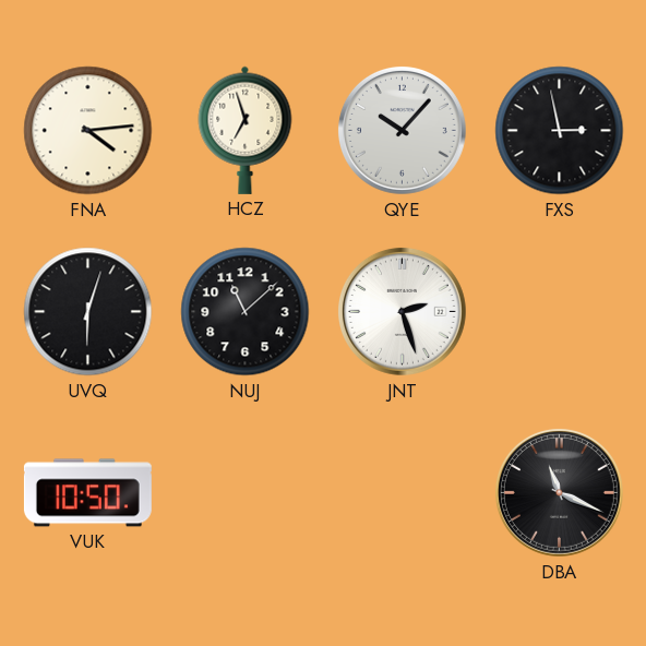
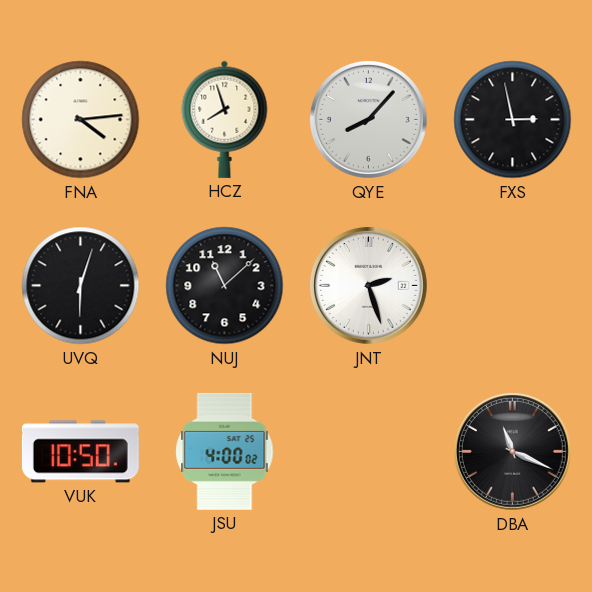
HCZ: 6:57 -> 7:57 (225, 119)
QYE: 10:07 -> 8:07 (368, 119)
JSU: none -> 4:00 (225, 451)
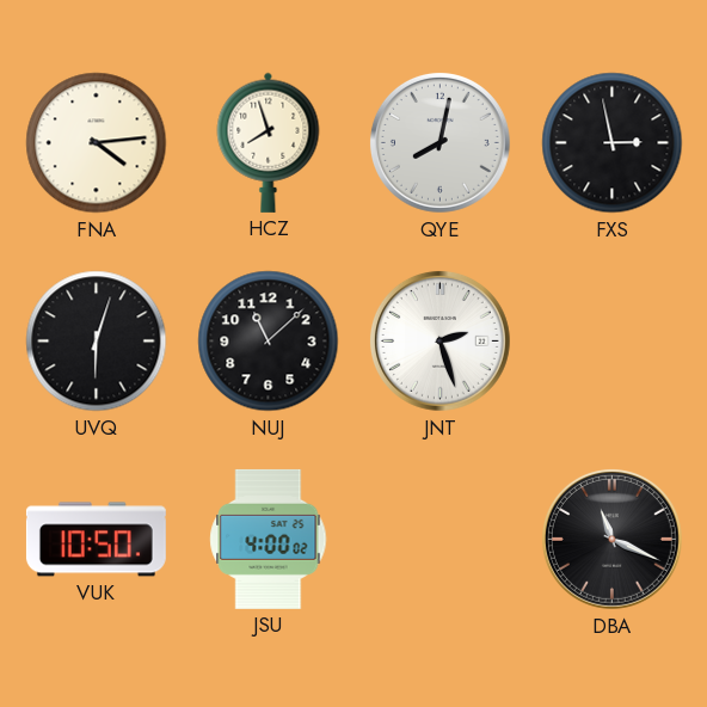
QYE: 8:07 -> 8:02 (439, 142)
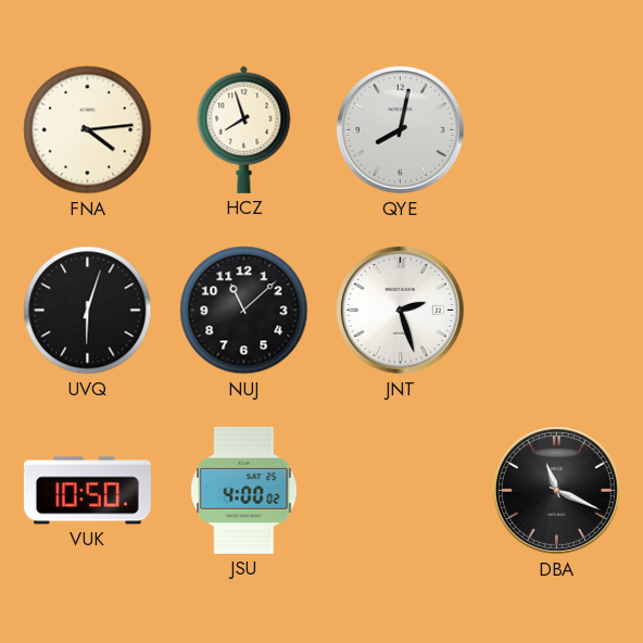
FXS: 2:58 -> none (613, 143)
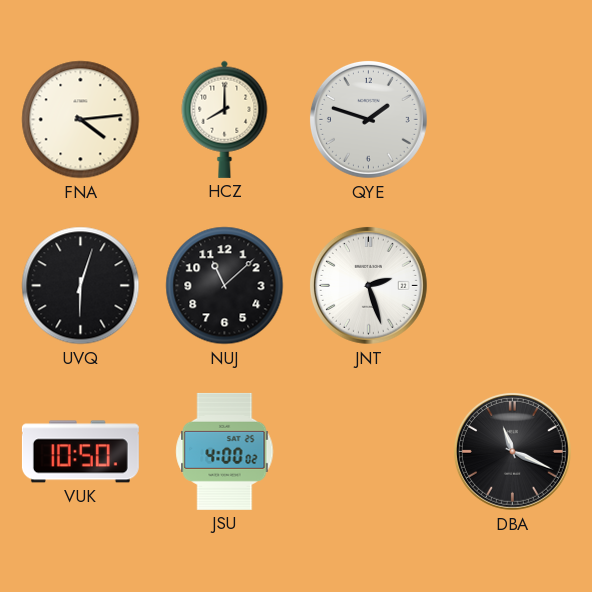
HCZ: 7:57 -> 8:00 (225, 119)
QYE: 8:02 -> 1:48 (368, 119)
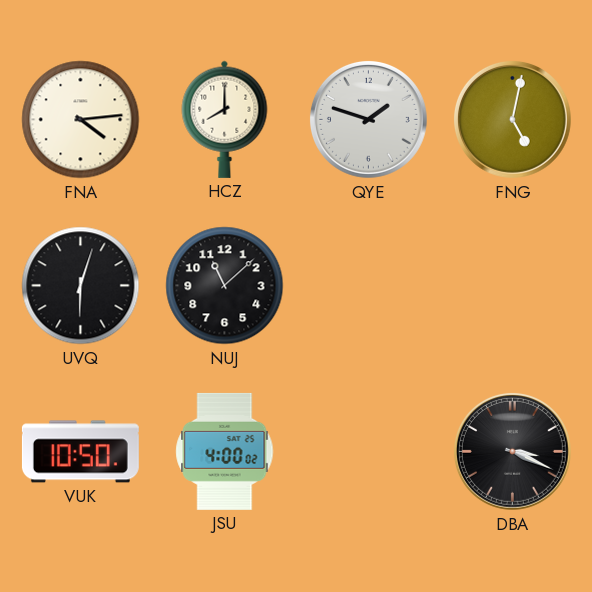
FNG: none -> 5:02 (512, 119)
JNT: 2:27 -> none (368, 285)
DBA: 11:19 -> 3:19 (512, 451)
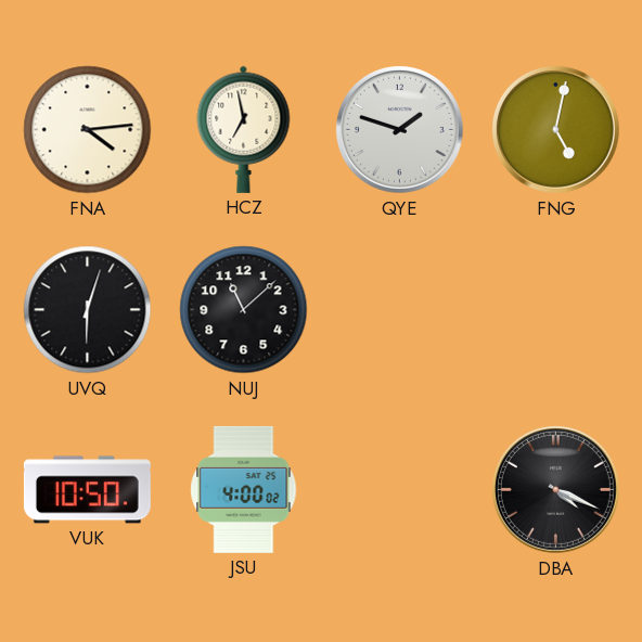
HCZ: 8:00 -> 6:58 (244, 129)
DBA: 3:19 -> 4:19 (555, 489)
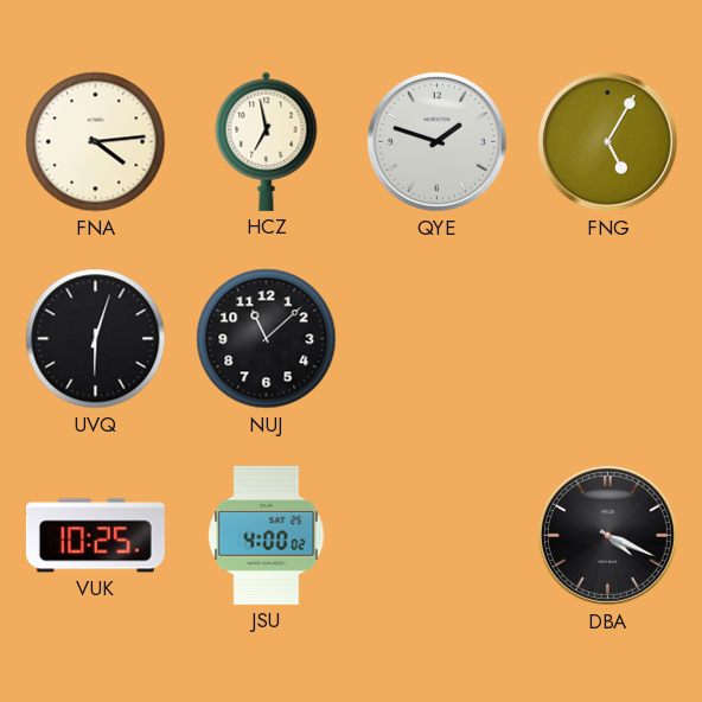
FNG: 5:02 -> 5:05 (607, 141)
VUK: 10:50 -> 10:25 (95, 536)
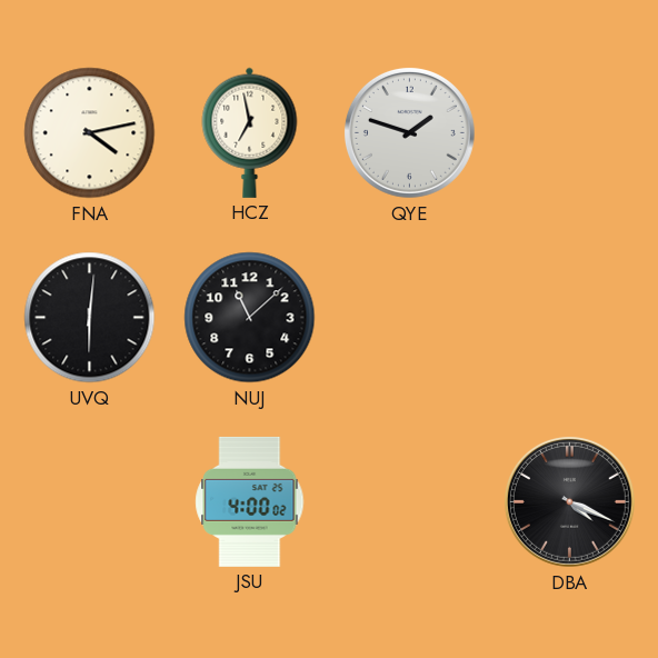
FNA: 4:14 -> 4:13 (90, 133)
FNG: 5:05 -> none (607, 141)
UVQ: 6:03 -> 6:01 (90, 318)
VUK: 10:25 -> none (95, 536)
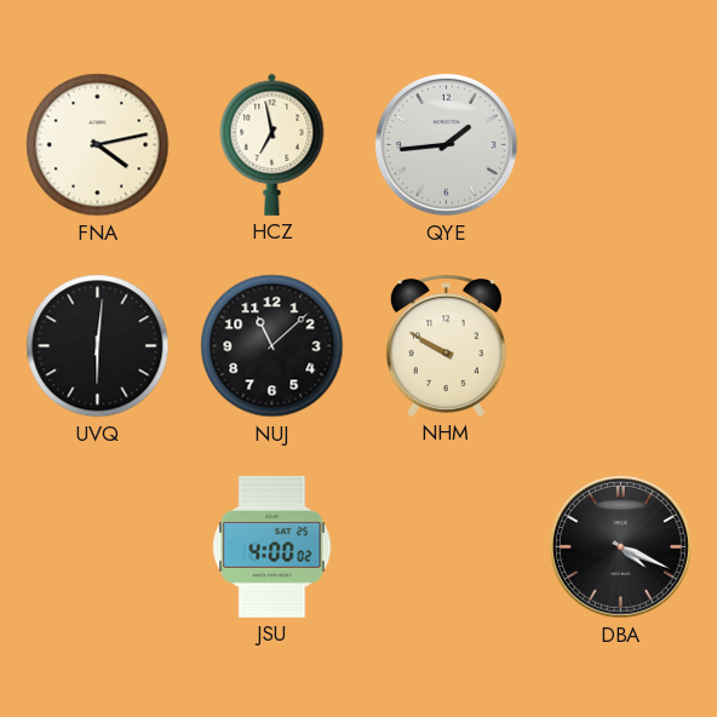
QYE: 1:48 -> 1:44 (446, 144)
NHM: none -> 9:50 (446, 346)
